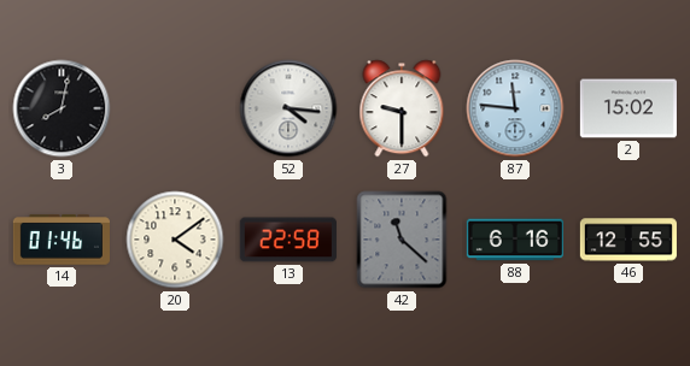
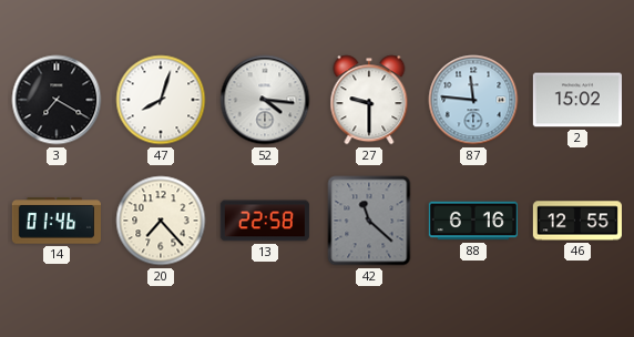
3: 8:02 -> 7:20 (57, 100)
47: none -> 8:03 (161, 100)
20: 4:09 -> 7:23 (161, 221)
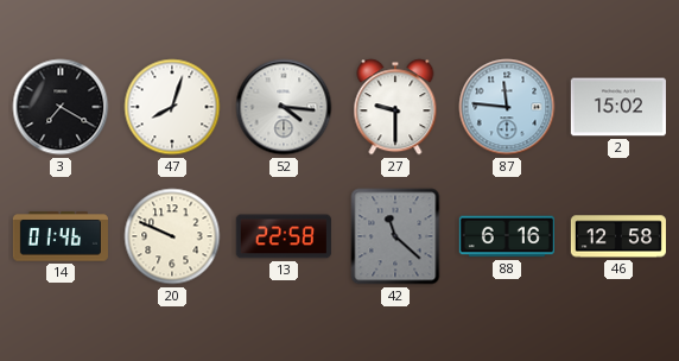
20: 7:23 -> 9:49 (172, 236)
46: 12:55 -> 12:58 (617, 236)
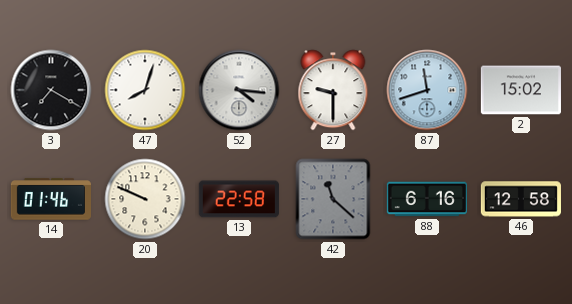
87: 11:46 -> 11:42 (427, 90)
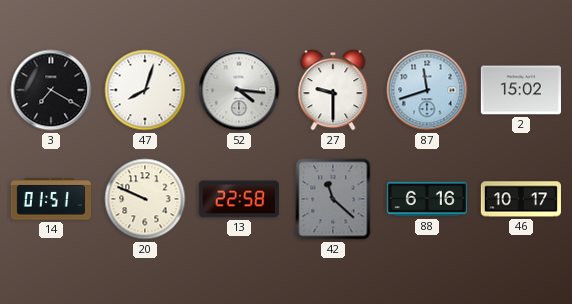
14: 01:46 -> 01:51 (51, 199)
46: 12:58 -> 10:17 (520, 199)
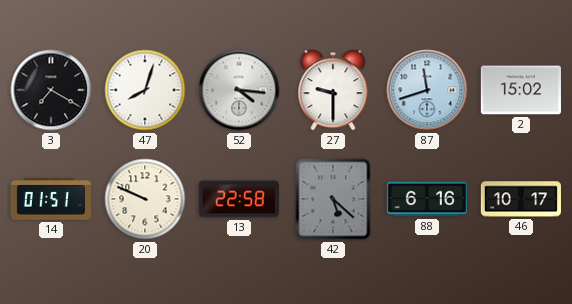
42: 11:22 -> 5:22 (333, 199)
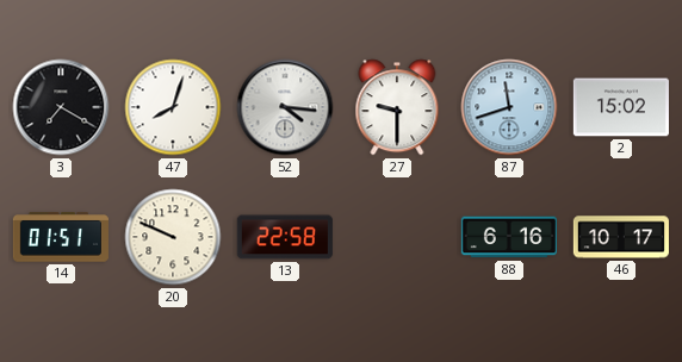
42: 5:22 -> none (333, 199)
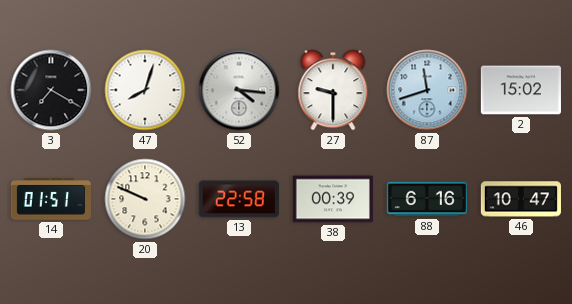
38: none -> 00:39 (333, 199)
46: 10:17 -> 10:47 (520, 199)
